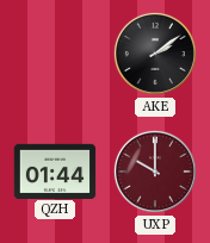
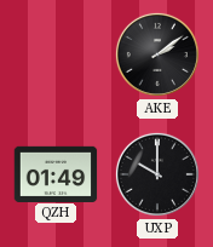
QZH: 01:44 -> 01:49 (56, 173)
UXP dial: burgundy -> black (157, 174)
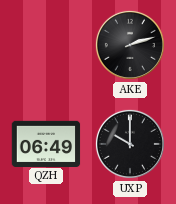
AKE: 2:09 -> 2:12 (130, 45)
QZH: 01:49 -> 06:49 (46, 143)
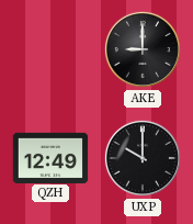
AKE: 2:12 -> 9:00 (143, 49)
QZH: 06:49 -> 12:49 (50, 157)
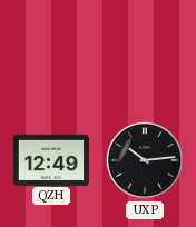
AKE: 9:00 -> none (143, 49)
UXP: 10:00 -> 10:14 (145, 160)
